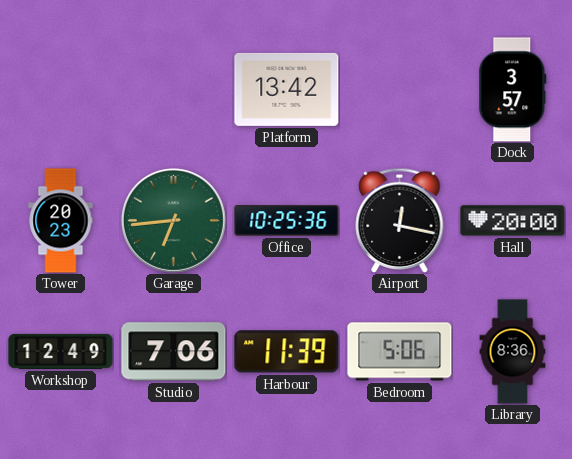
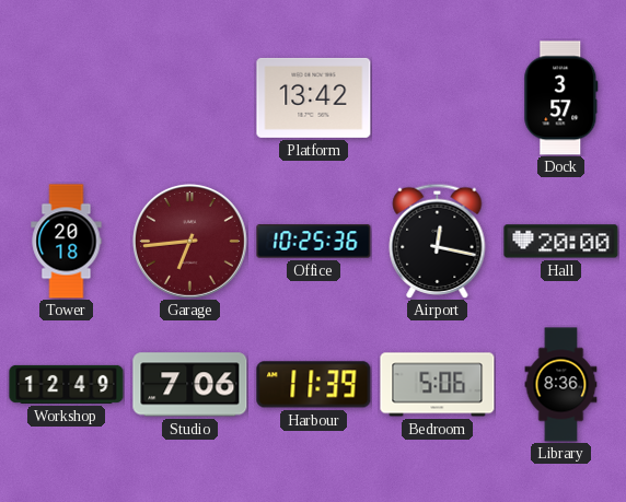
Tower: 20:23 -> 20:18 (67, 242)
Garage dial: green -> burgundy (189, 241)
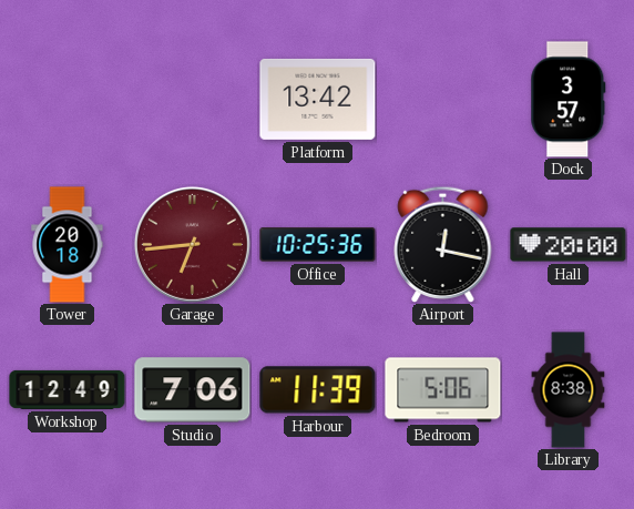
Library: 8:36 -> 8:38 (569, 390)
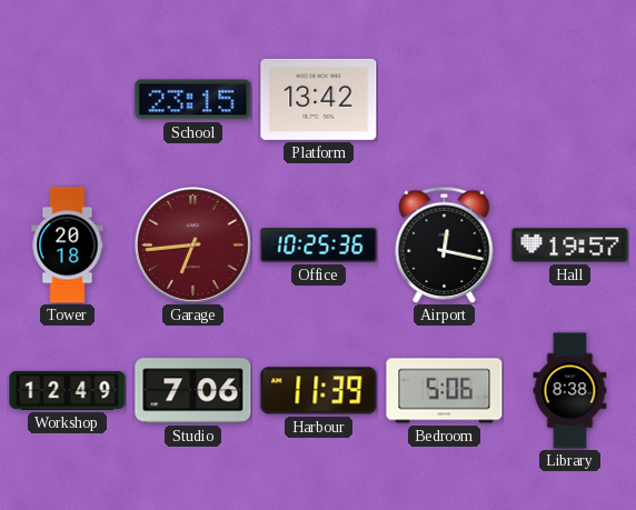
School: none -> 23:15 (193, 100)
Dock: 3:57 -> none (569, 100)
Hall: 20:00 -> 19:57 (570, 246)
